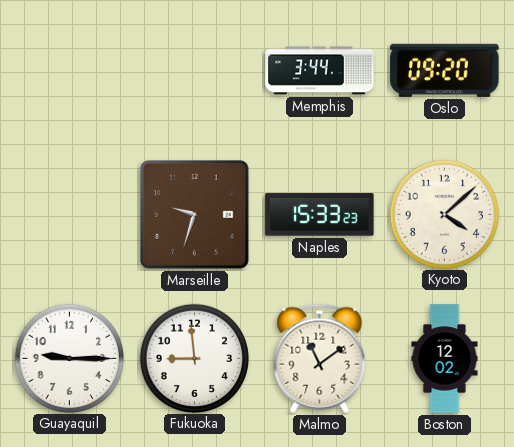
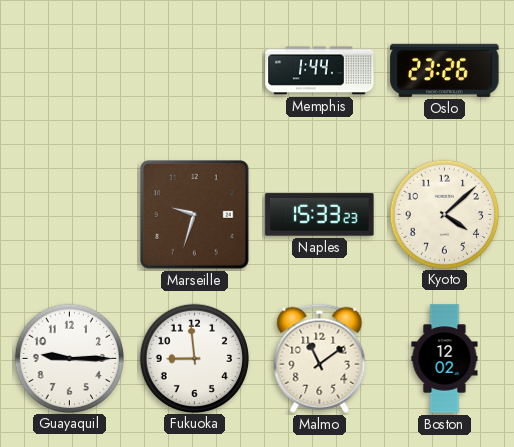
Memphis: 3:44 -> 1:44 (320, 71)
Oslo: 09:20 -> 23:26 (445, 70)
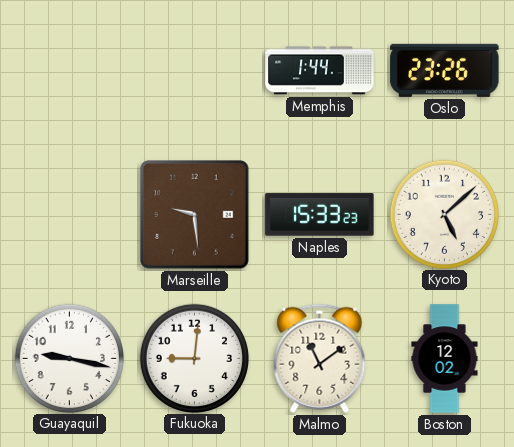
Marseille: 9:33 -> 9:29 (195, 215)
Kyoto: 4:08 -> 5:08 (444, 214)
Guayaquil: 9:15 -> 9:17 (69, 358)
Fukuoka: 8:59 -> 9:01 (194, 358)
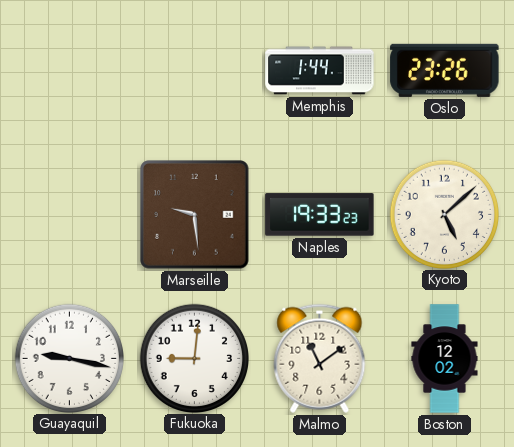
Naples: 15:33 -> 19:33 (320, 215)
